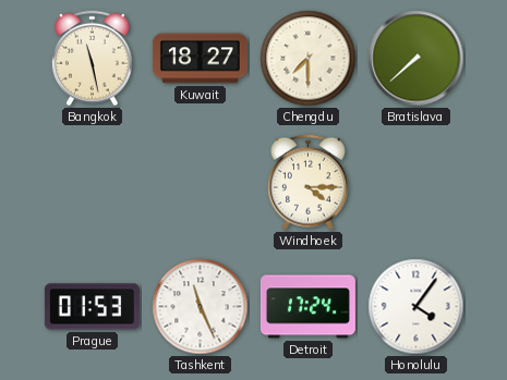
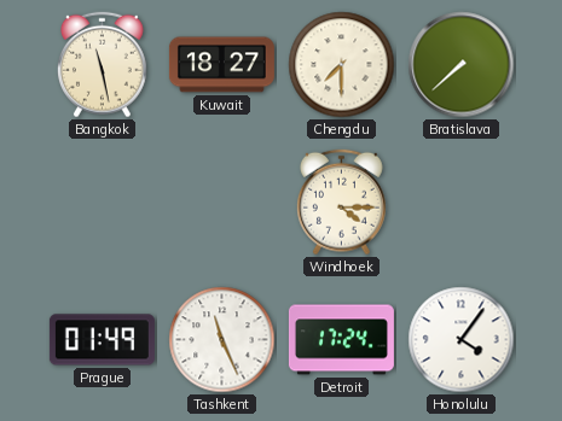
Prague: 01:53 -> 01:49 (102, 340)
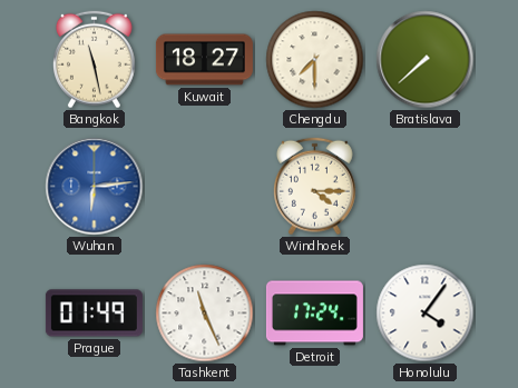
Wuhan: none -> 6:14 (95, 187)
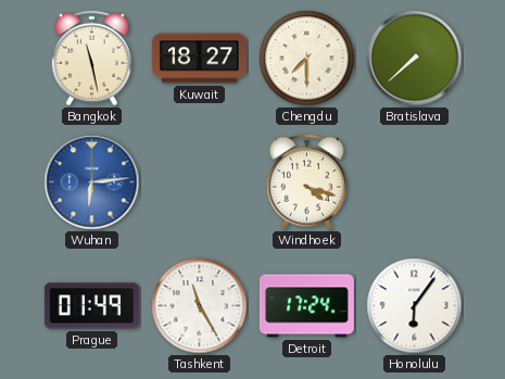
Windhoek: 4:15 -> 4:18 (306, 182)
Tashkent: 11:26 -> 11:25 (200, 306)
Honolulu: 4:06 -> 6:06 (415, 306)
